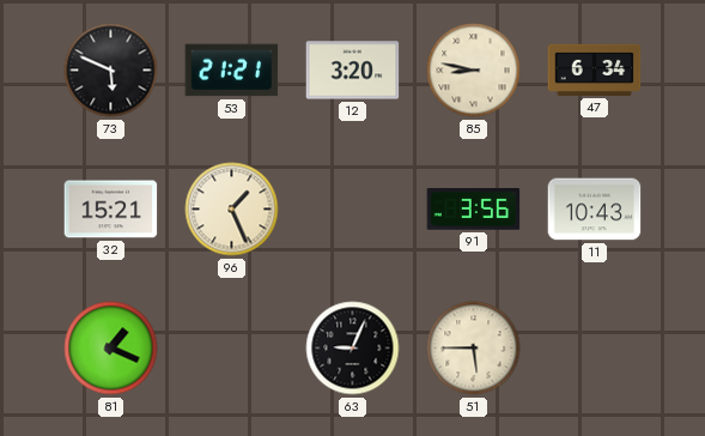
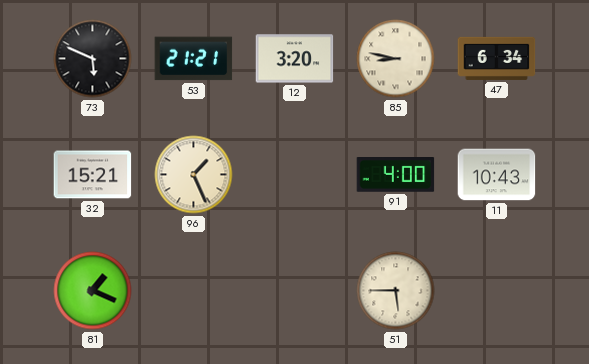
91: 3:56 -> 4:00 (396, 175)
63: 9:04 -> none (353, 349)
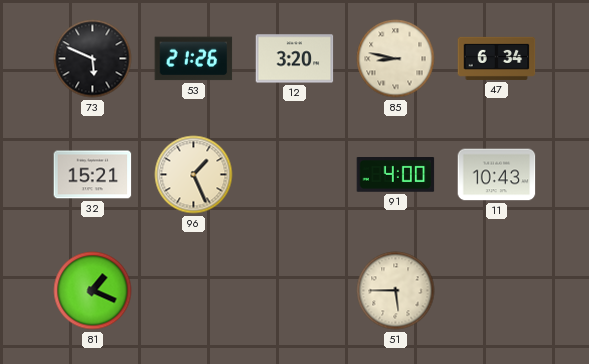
53: 21:21 -> 21:26 (194, 59)
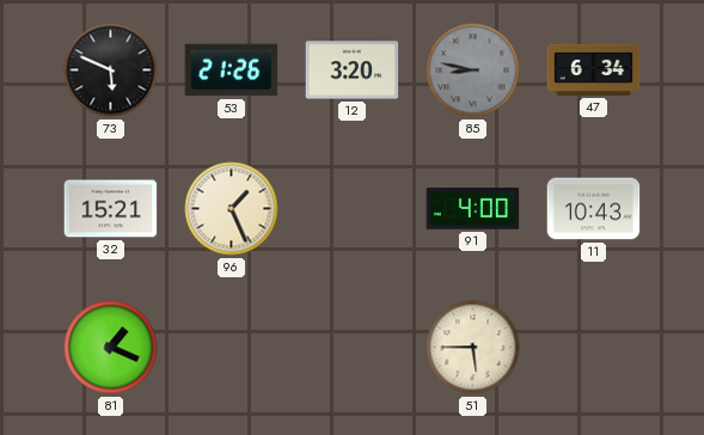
85 dial: cream -> grey (473, 71)
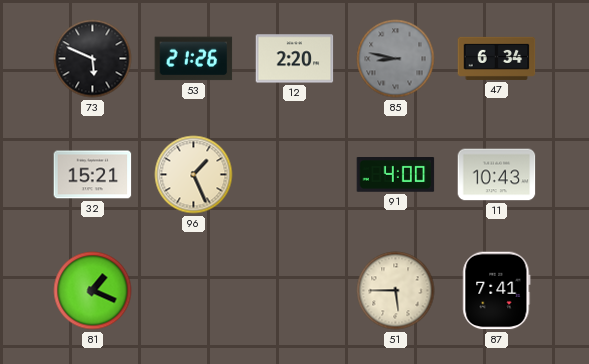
12: 3:20 -> 2:20 (295, 59)
87: none -> 7:41 (497, 291)
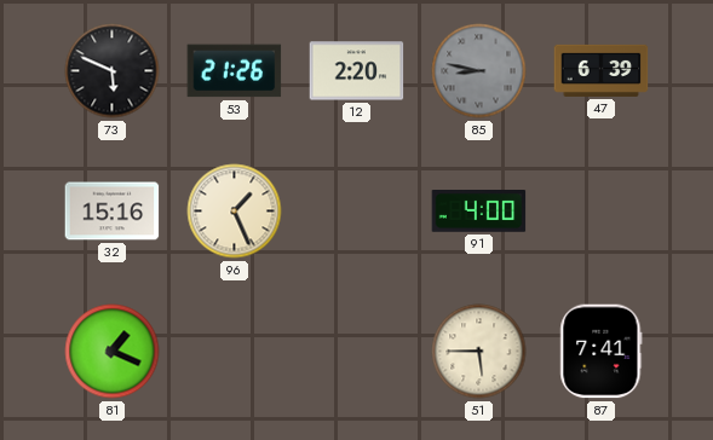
47: 6:34 -> 6:39 (602, 70)
32: 15:21 -> 15:16 (113, 212)
11: 10:43 -> none (497, 175)
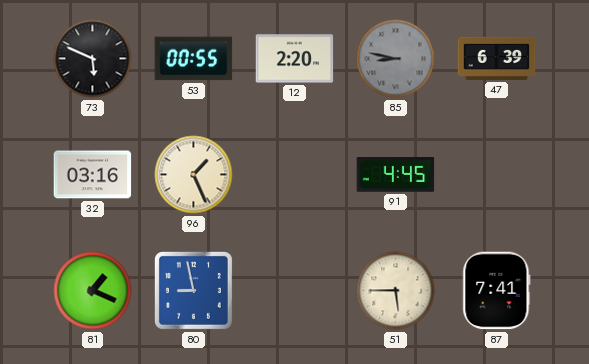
53: 21:26 -> 00:55 (194, 59)
32: 15:16 -> 03:16 (93, 175)
91: 4:00 -> 4:45 (396, 175)
80: none -> 8:58 (193, 290)
